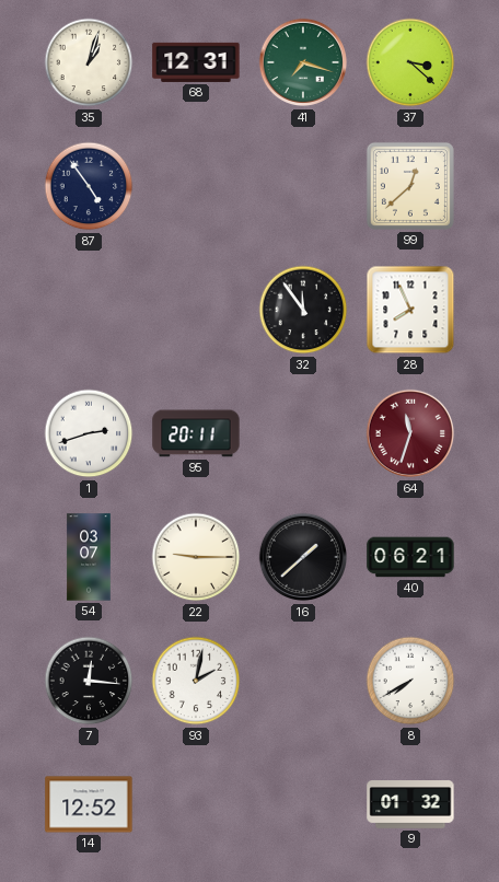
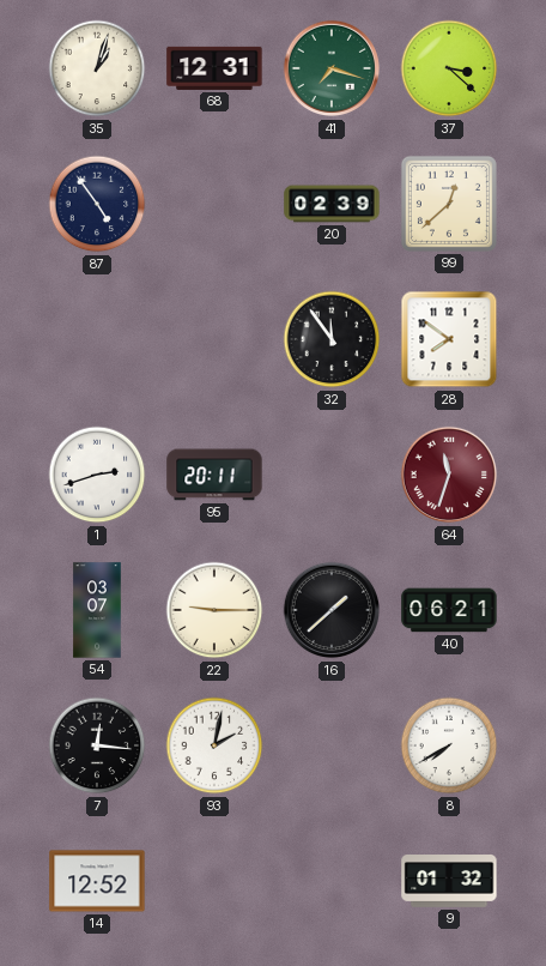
20: none -> 02:39 (332, 204)
28: 7:56 -> 7:51 (449, 339)
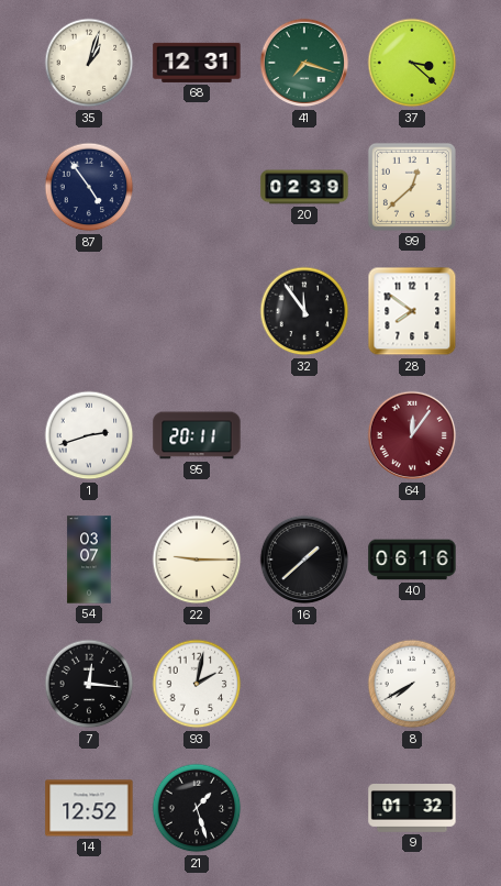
64: 11:33 -> 12:06 (412, 435)
40: 06:21 -> 06:16 (412, 560)
21: none -> 1:27 (197, 808)
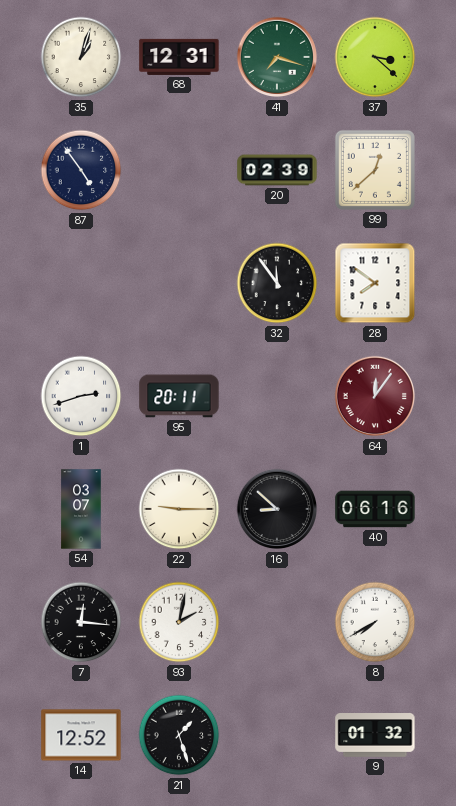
16: 1:38 -> 8:52 (277, 509)
